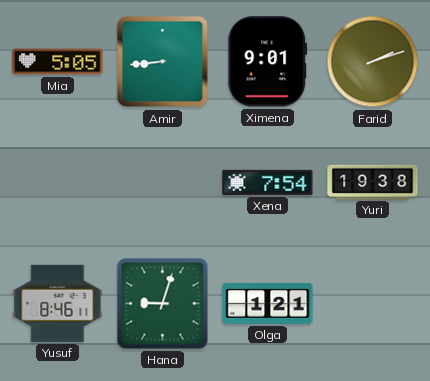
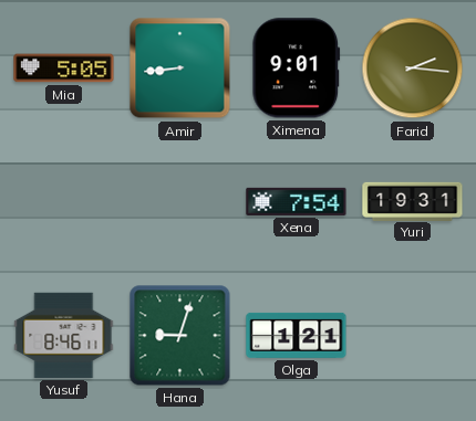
Farid: 2:12 -> 2:16 (413, 69)
Yuri: 19:38 -> 19:31 (413, 201)
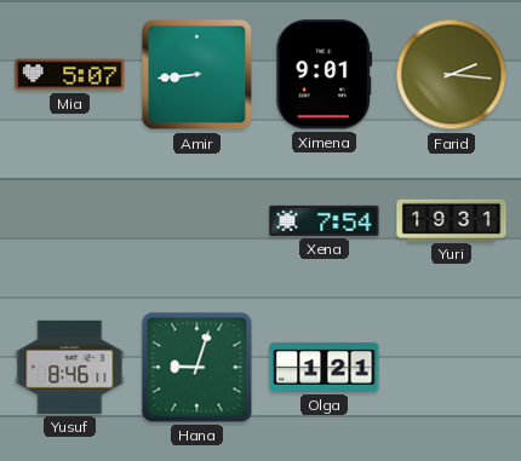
Mia: 5:05 -> 5:07 (70, 75)
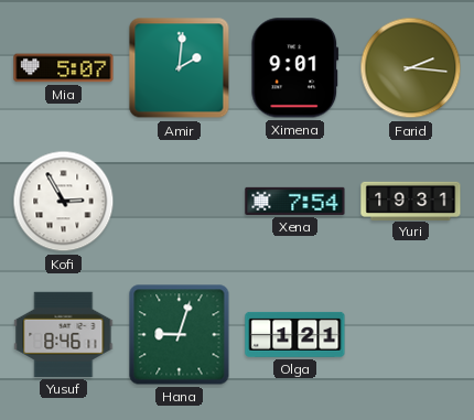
Amir: 8:44 -> 2:01 (180, 68)
Kofi: none -> 2:55 (64, 202)
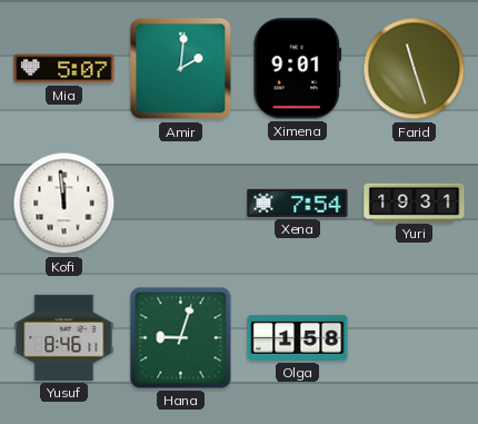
Farid: 2:16 -> 11:27 (415, 69)
Kofi: 2:55 -> 11:59 (64, 204)
Olga: 1:21 -> 1:58 (298, 337)
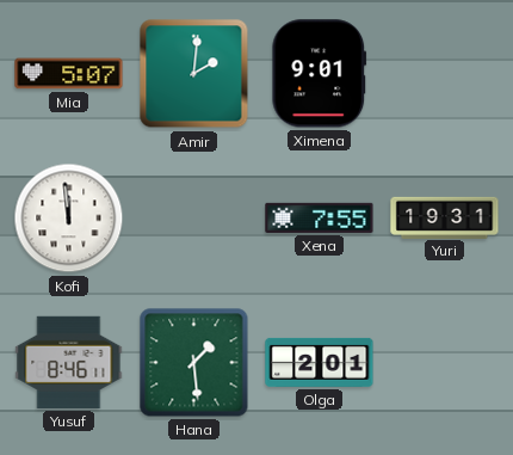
Farid: 11:27 -> none (415, 69)
Xena: 7:54 -> 7:55 (320, 217)
Hana: 9:03 -> 1:29 (194, 363)
Olga: 1:58 -> 2:01 (320, 362)
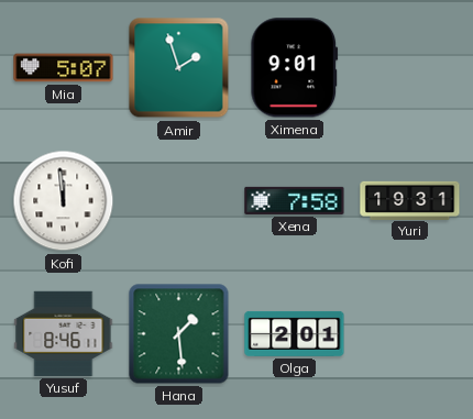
Amir: 2:01 -> 1:57 (179, 68)
Xena: 7:55 -> 7:58 (295, 200)
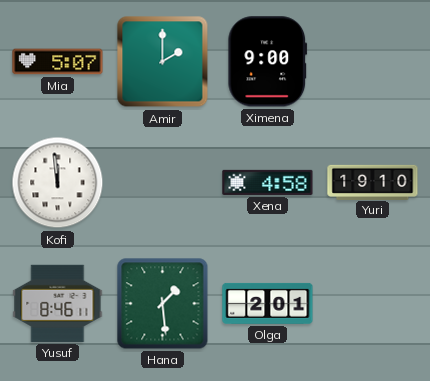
Amir: 1:57 -> 2:00 (163, 62)
Ximena: 9:01 -> 9:00 (268, 62)
Xena: 7:58 -> 4:58 (268, 182)
Yuri: 19:31 -> 19:10 (373, 182)
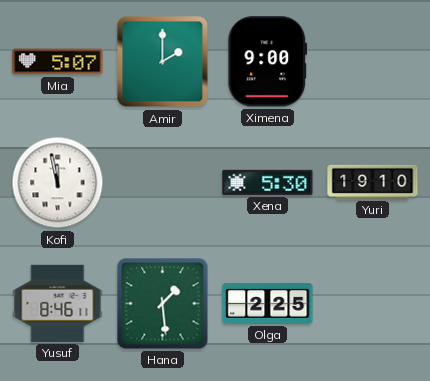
Kofi: 11:59 -> 11:58 (58, 183)
Xena: 4:58 -> 5:30 (268, 182)
Olga: 2:01 -> 2:25 (268, 303)
